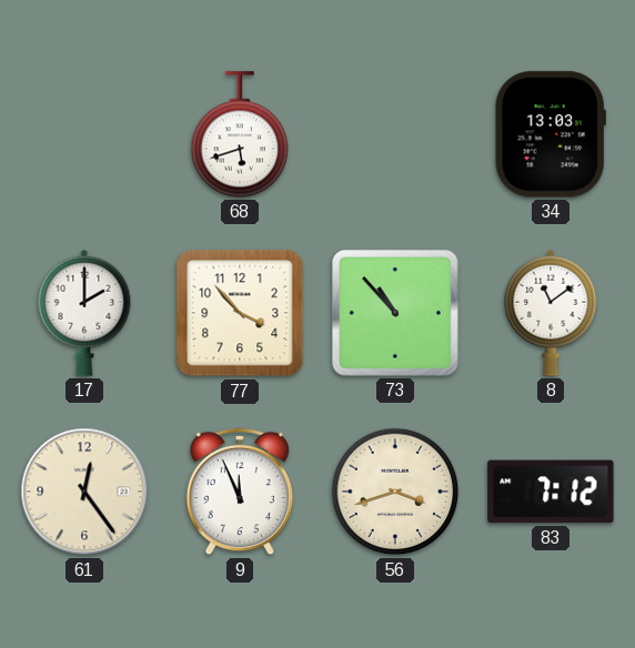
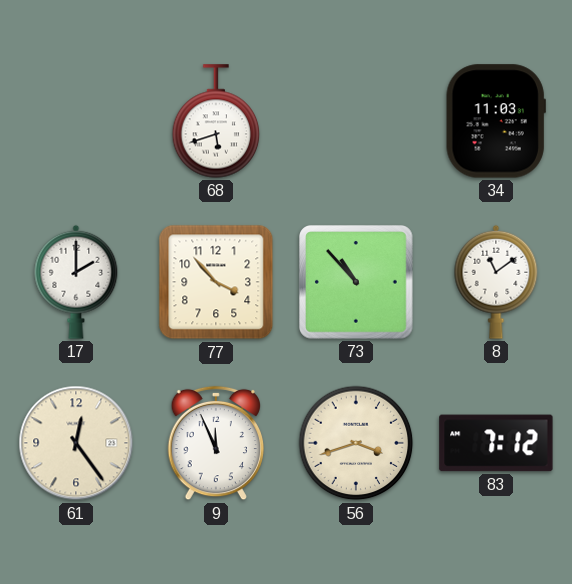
34: 13:03 -> 11:03 (496, 121)
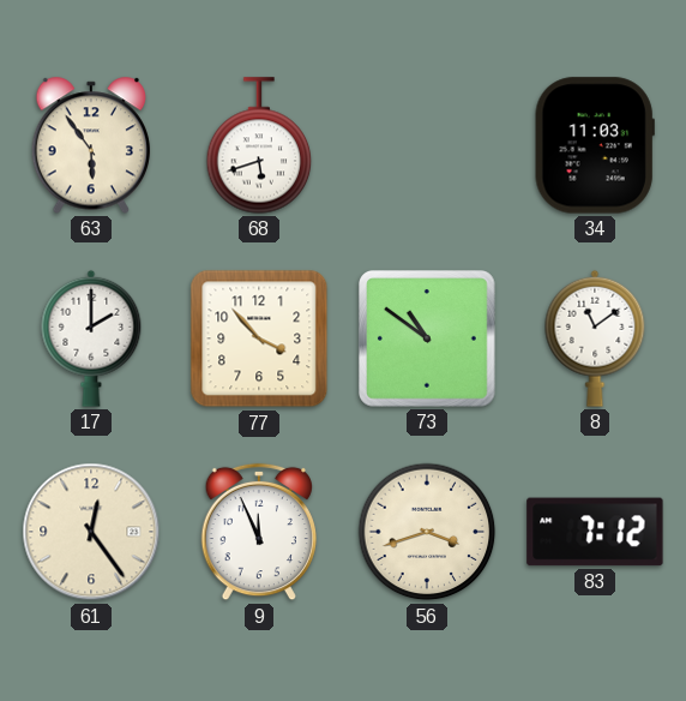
63: none -> 5:54 (91, 145)
73: 10:53 -> 10:51 (428, 340)
